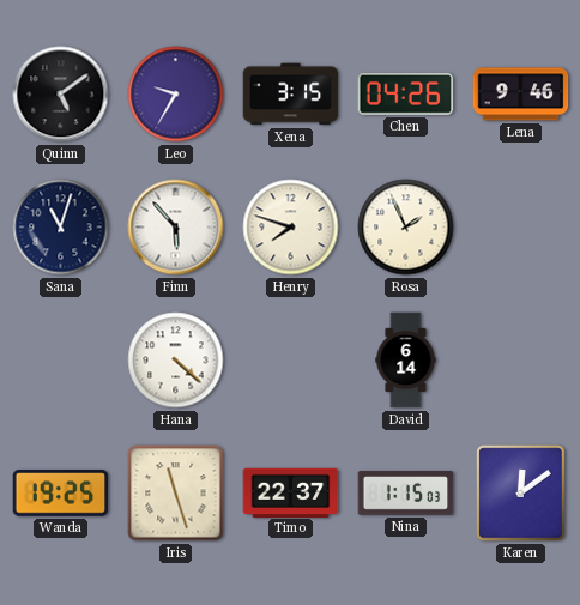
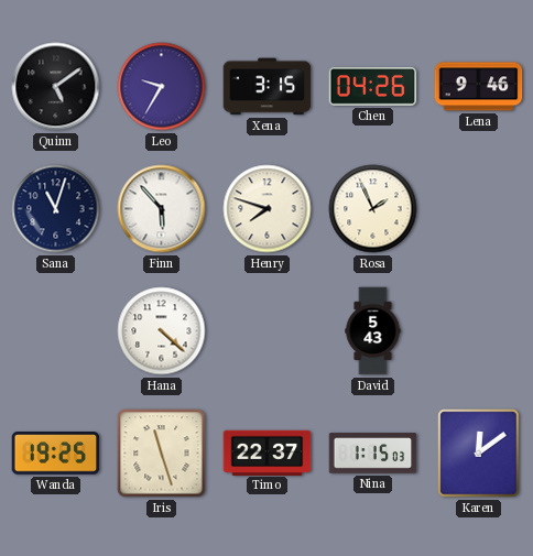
David: 6:14 -> 5:43 (373, 331)
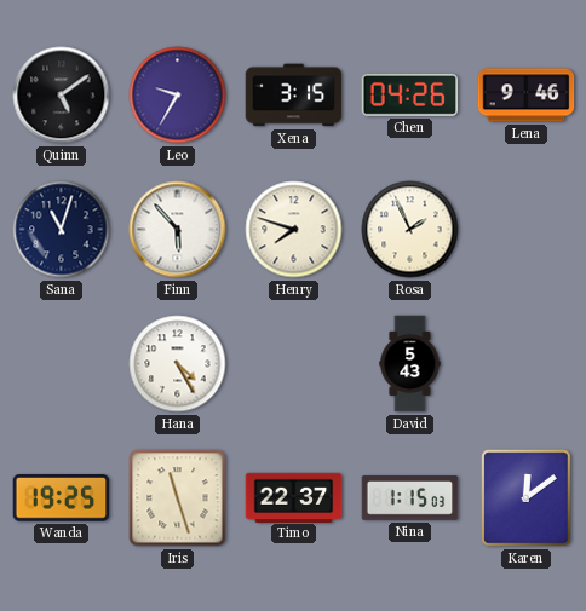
Hana: 4:22 -> 4:25 (178, 364)
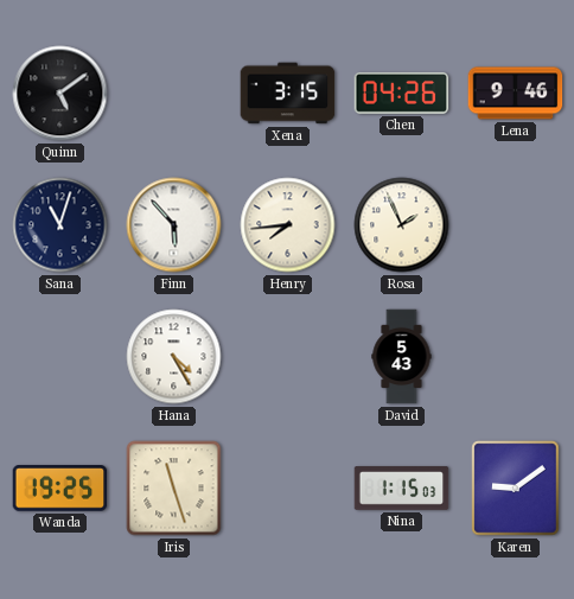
Leo: 9:35 -> none (178, 96)
Henry: 7:48 -> 7:44 (288, 225)
Timo: 22:37 -> none (294, 497)
Karen: 12:09 -> 9:09 (516, 489)
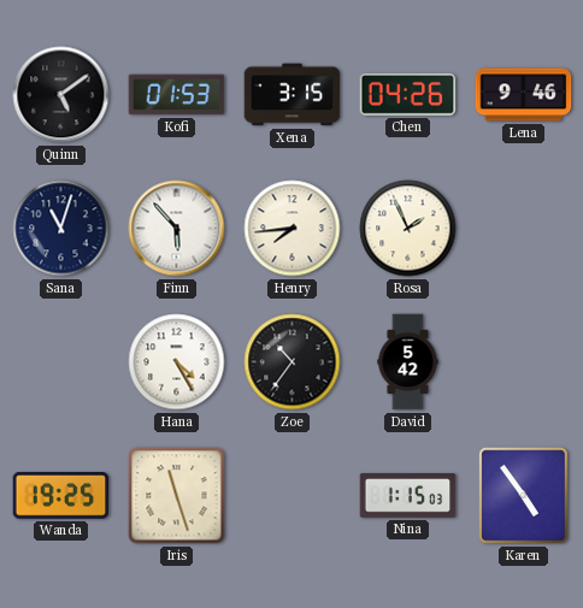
Kofi: none -> 01:53 (177, 95)
Zoe: none -> 10:36 (293, 362)
David: 5:43 -> 5:42 (408, 362)
Karen: 9:09 -> 4:54 (524, 496)
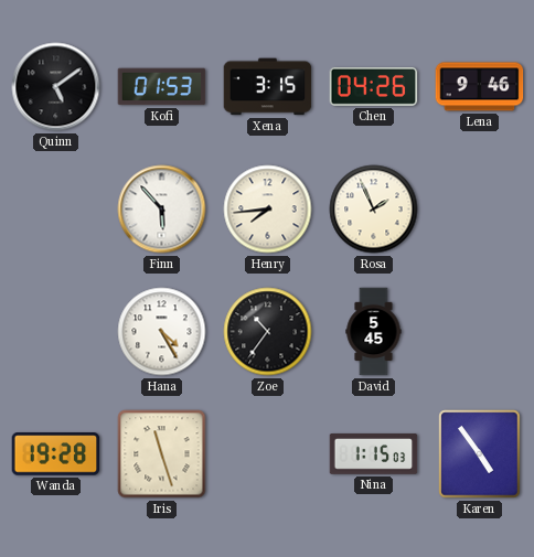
Sana: 11:03 -> none (61, 229)
David: 5:42 -> 5:45 (374, 332)
Wanda: 19:25 -> 19:28 (56, 454)
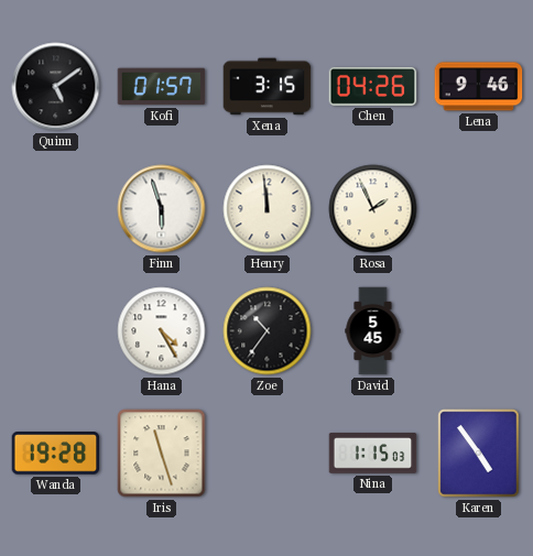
Kofi: 01:53 -> 01:57 (162, 87)
Finn: 5:53 -> 5:57 (162, 209)
Henry: 7:44 -> 11:59 (268, 209)
